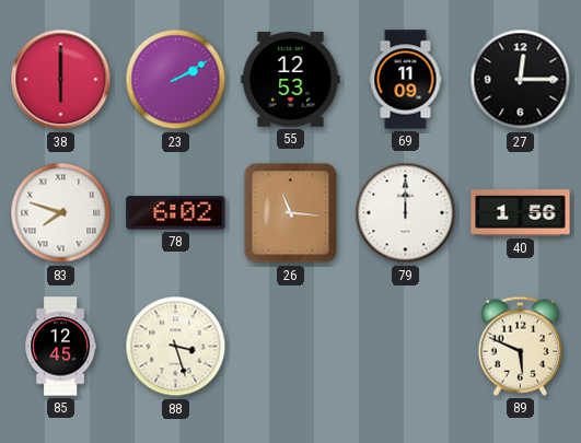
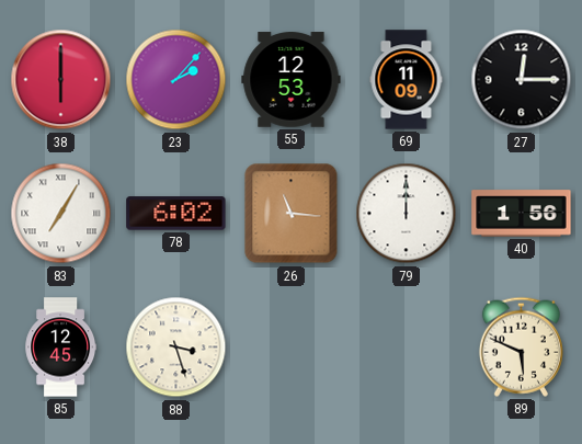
23: 2:10 -> 2:07 (176, 80)
83: 7:48 -> 7:05 (61, 214)
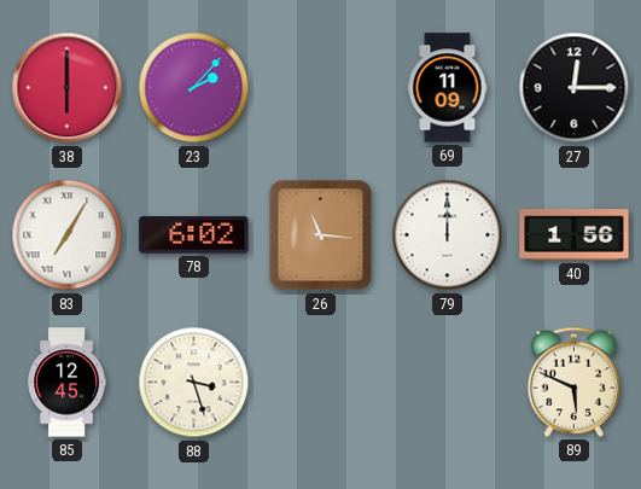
55: 12:53 -> none (292, 80)
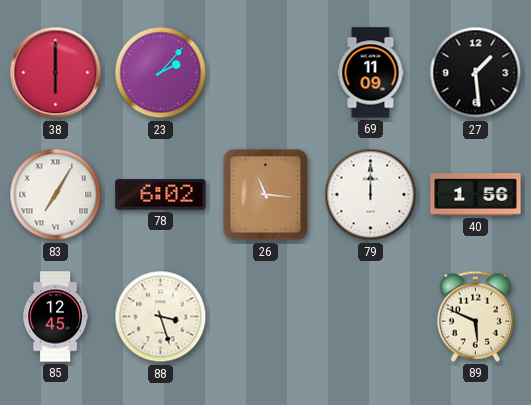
27: 12:15 -> 1:29 (476, 73)
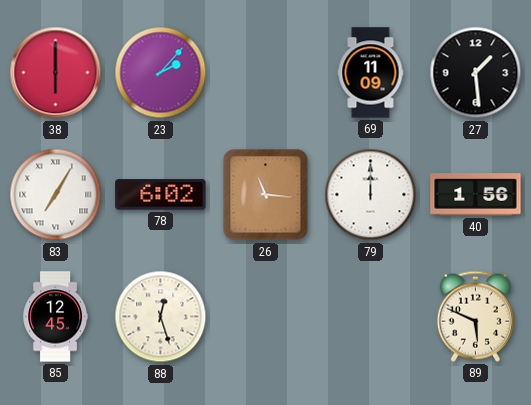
88: 3:27 -> 12:27 (161, 317)
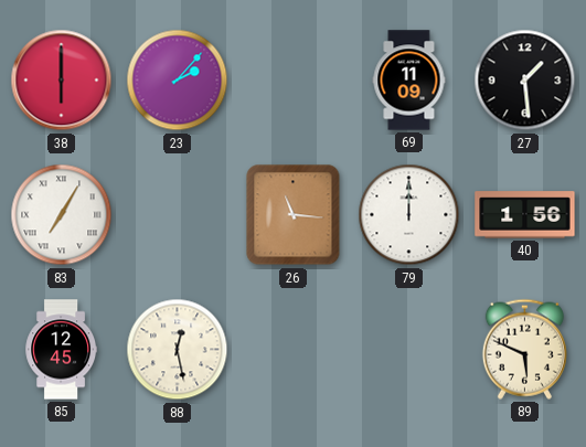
78: 6:02 -> none (161, 195)
88: 12:27 -> 12:28 (178, 350)
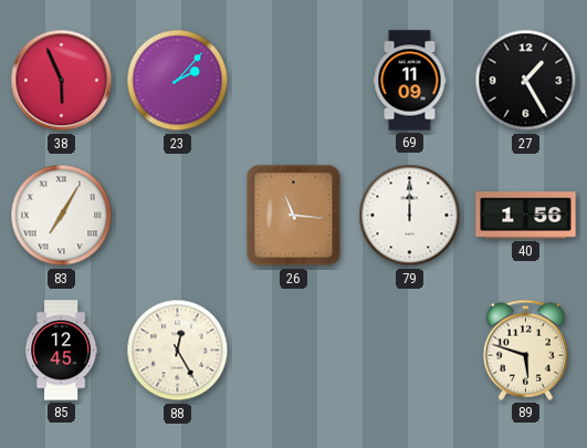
38: 6:00 -> 5:56 (62, 81)
27: 1:29 -> 1:25 (526, 81)
88: 12:28 -> 12:25 (178, 351)
89: 5:49 -> 5:48 (525, 350)
